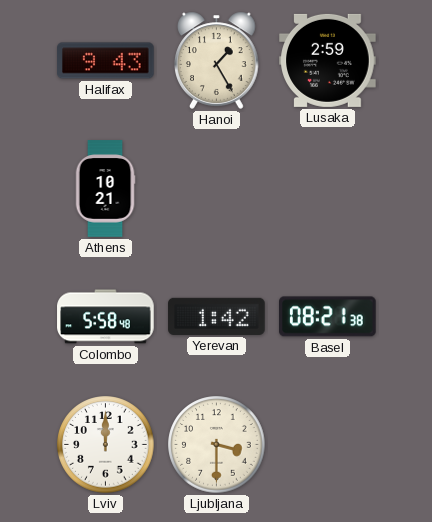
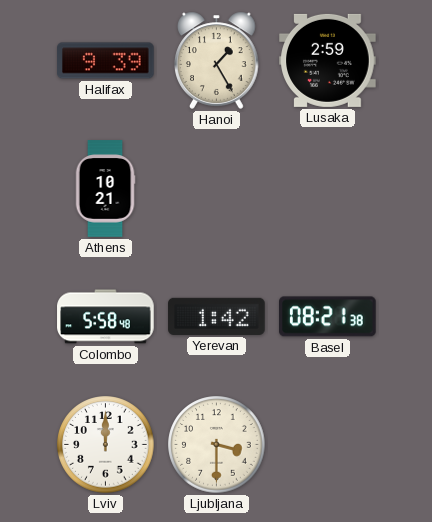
Halifax: 9:43 -> 9:39 (106, 61)
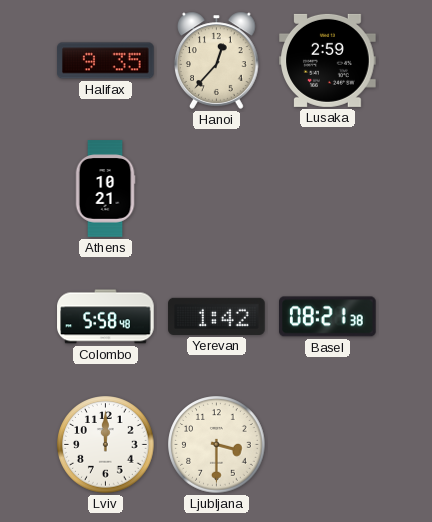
Halifax: 9:39 -> 9:35 (106, 61)
Hanoi: 1:25 -> 12:37 (217, 60)
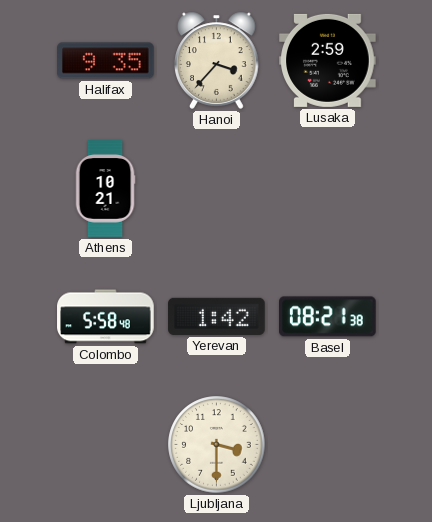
Hanoi: 12:37 -> 3:37 (217, 60)
Lviv: 12:00 -> none (106, 445)
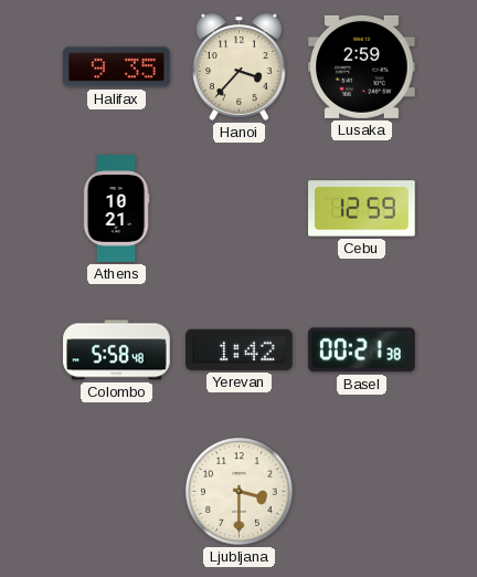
Cebu: none -> 12:59 (362, 209)
Basel: 08:21 -> 00:21 (362, 350)
